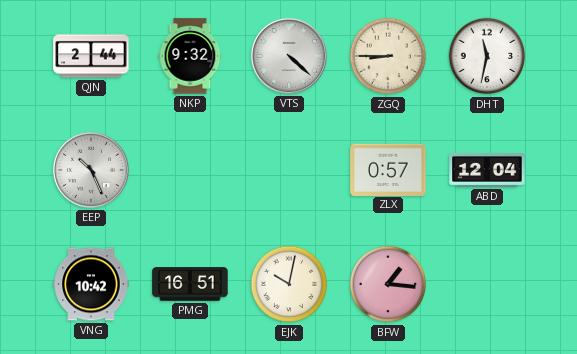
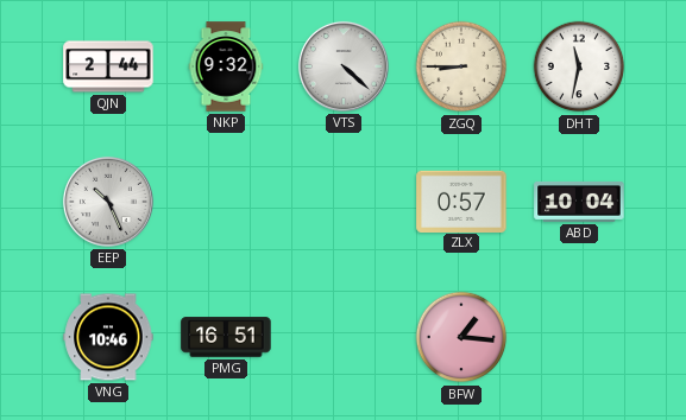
ABD: 12:04 -> 10:04 (579, 202)
VNG: 10:42 -> 10:46 (108, 337)
EJK: 10:02 -> none (289, 284)
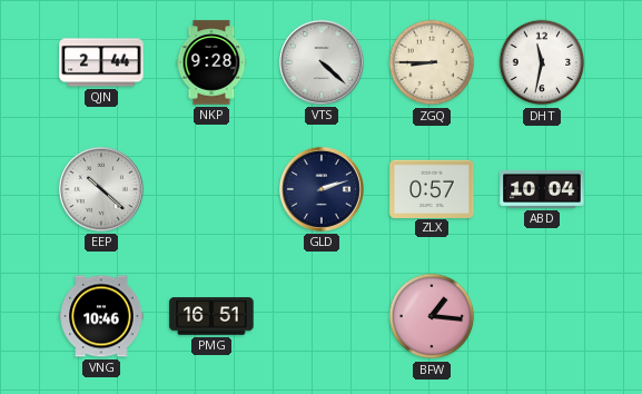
NKP: 9:32 -> 9:28 (211, 62)
EEP: 10:26 -> 10:22 (101, 189)
GLD: none -> 2:12 (322, 189)
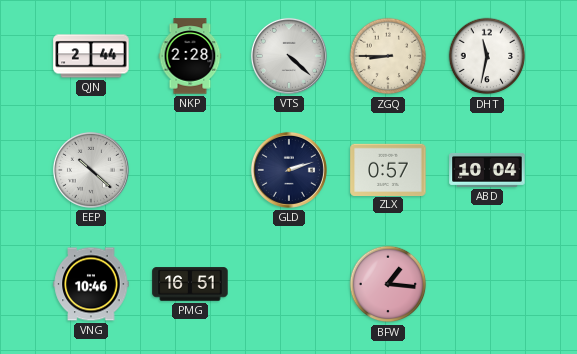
NKP: 9:28 -> 2:28 (190, 56)
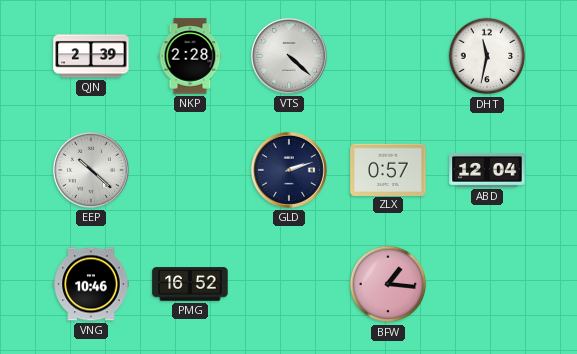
QJN: 2:44 -> 2:39 (91, 56)
ZGQ: 8:45 -> none (388, 56)
ABD: 10:04 -> 12:04 (487, 170)
PMG: 16:51 -> 16:52 (190, 284)
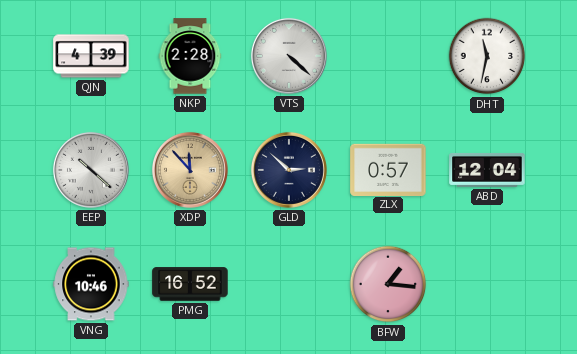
QJN: 2:39 -> 4:39 (91, 56)
XDP: none -> 11:53 (190, 170)
GLD: 2:12 -> 2:52 (289, 170)
